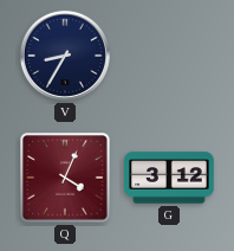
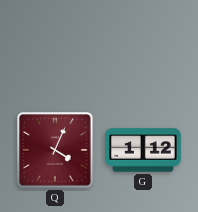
V: 8:35 -> none (65, 56)
G: 3:12 -> 1:12 (143, 150)
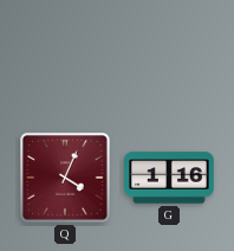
G: 1:12 -> 1:16 (169, 178)
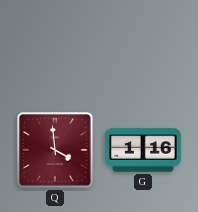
Q: 4:04 -> 3:59 (55, 150)
